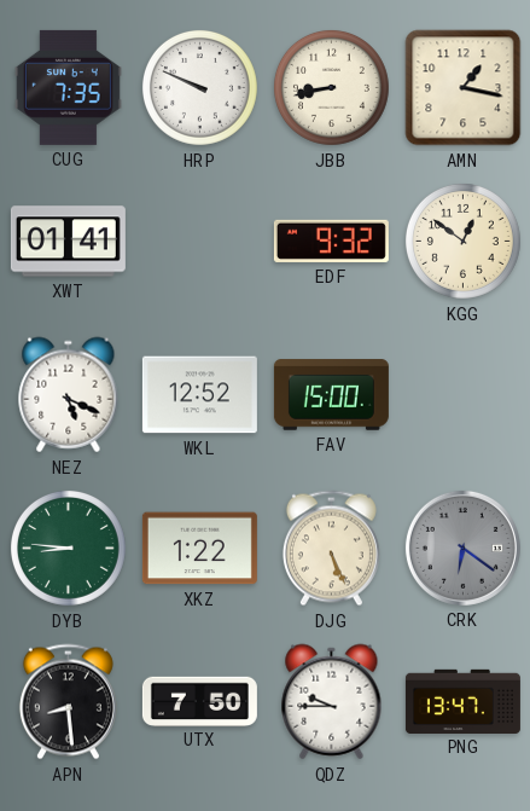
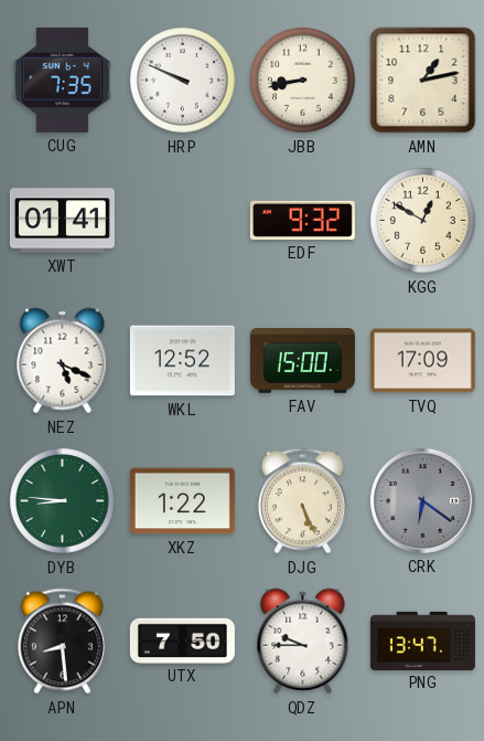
AMN: 1:17 -> 1:13 (423, 81)
KGG: 12:51 -> 12:50 (422, 220)
TVQ: none -> 17:09 (422, 361)
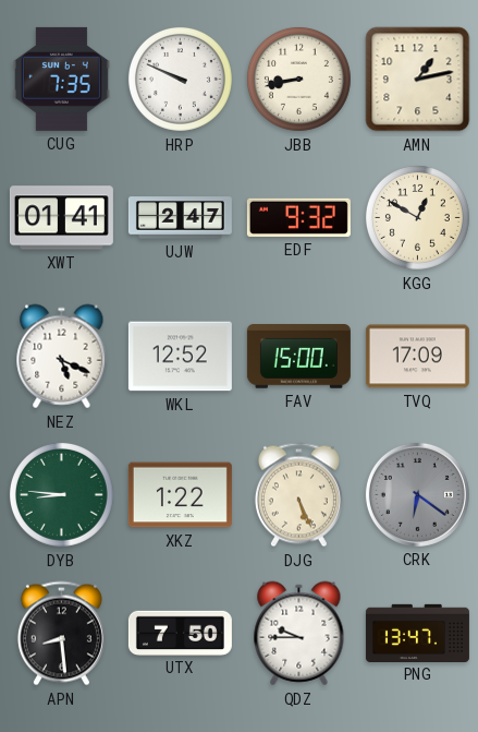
UJW: none -> 2:47 (180, 218)
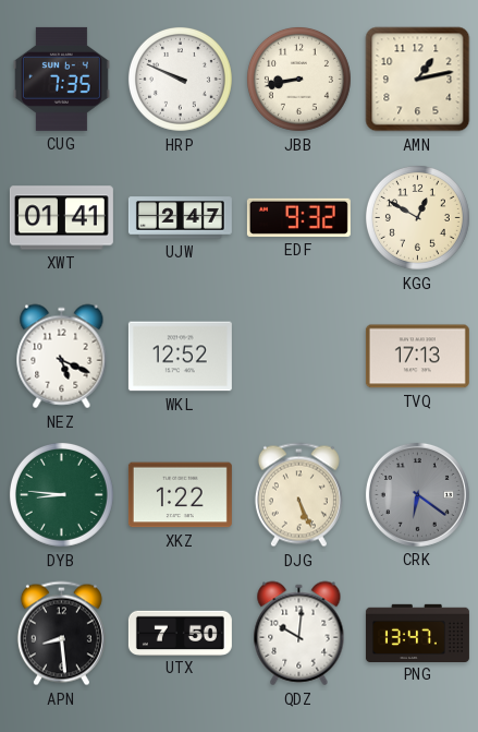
FAV: 15:00 -> none (298, 357)
TVQ: 17:09 -> 17:13 (417, 357)
QDZ: 9:45 -> 10:01 (299, 634)
